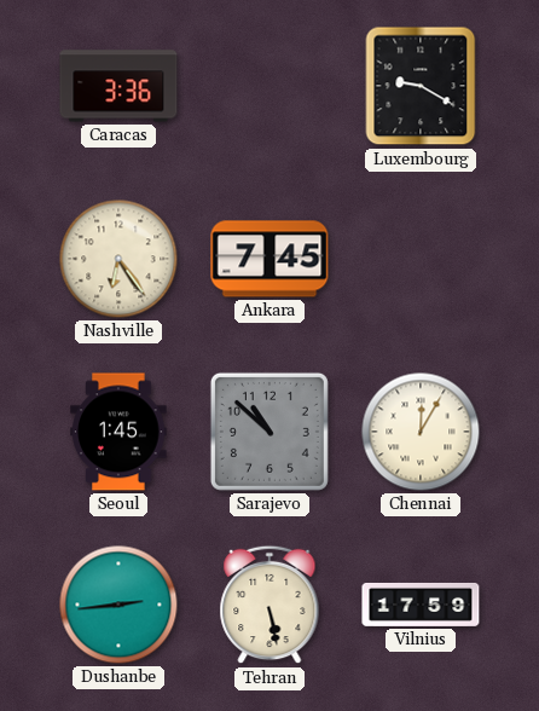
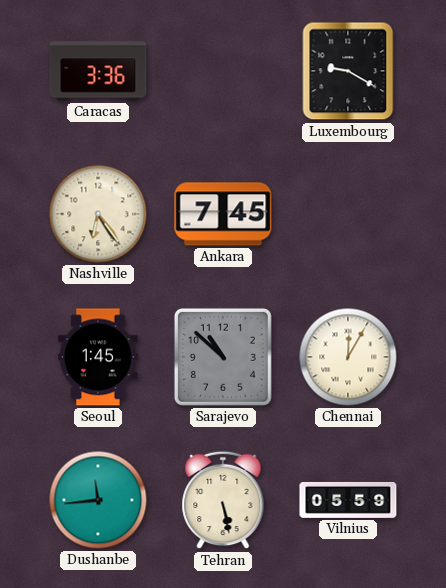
Dushanbe: 2:44 -> 11:44 (98, 500)
Vilnius: 17:59 -> 05:59 (348, 500)
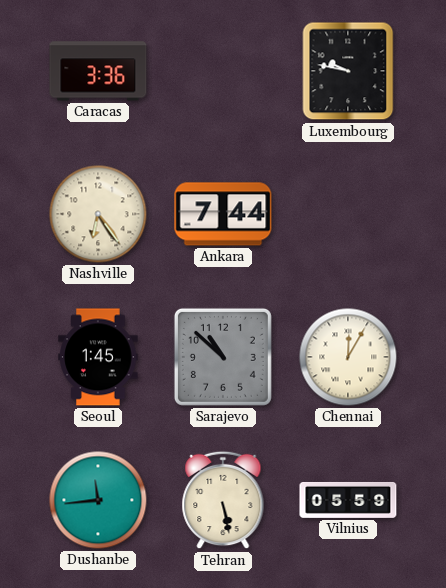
Luxembourg: 9:20 -> 9:47 (348, 71)
Ankara: 7:45 -> 7:44 (223, 214)
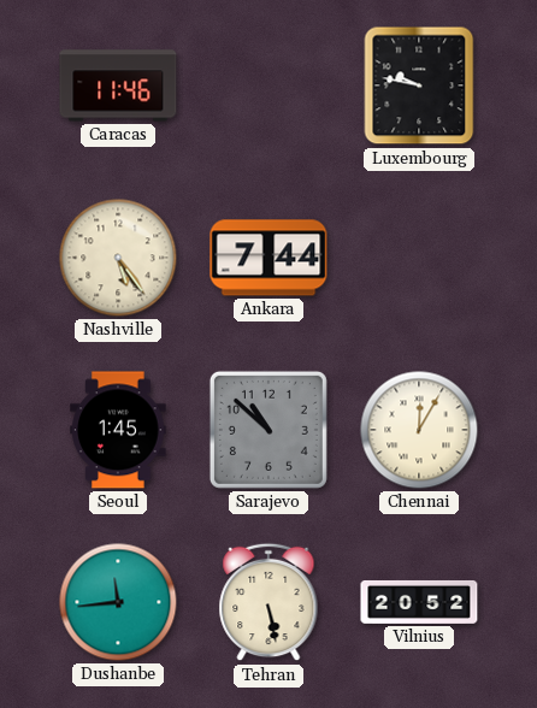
Caracas: 3:36 -> 11:46 (118, 85)
Nashville: 6:24 -> 5:24 (118, 258)
Vilnius: 05:59 -> 20:52 (419, 602)
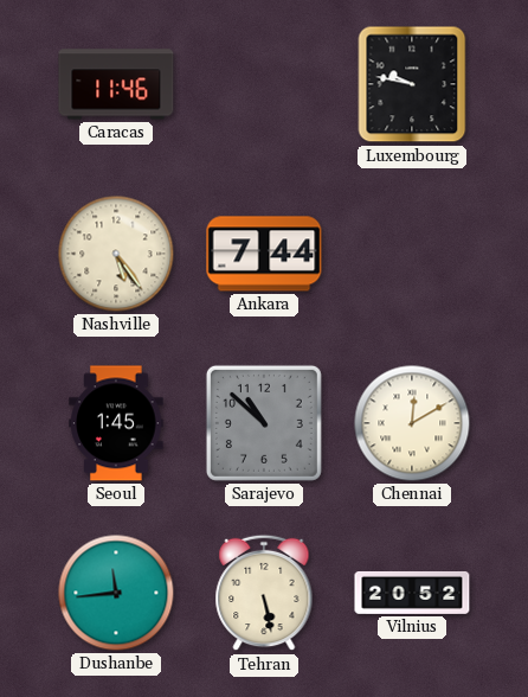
Chennai: 12:05 -> 12:10 (412, 423)
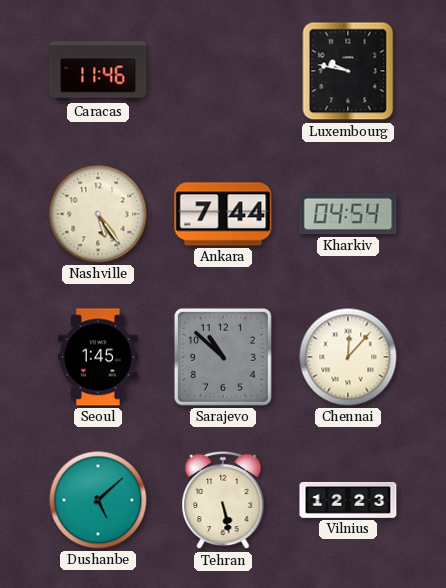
Kharkiv: none -> 04:54 (348, 214)
Chennai: 12:10 -> 12:07 (348, 357)
Dushanbe: 11:44 -> 5:08 (98, 500)
Vilnius: 20:52 -> 12:23 (348, 500)
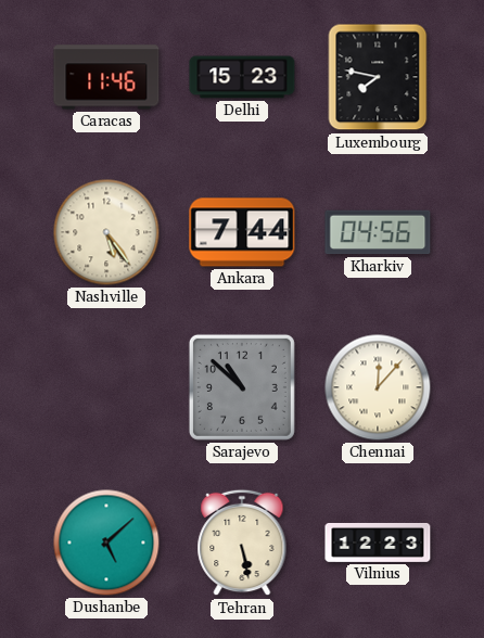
Delhi: none -> 15:23 (242, 77)
Luxembourg: 9:47 -> 7:47 (378, 77)
Kharkiv: 04:54 -> 04:56 (378, 232)
Seoul: 1:45 -> none (98, 357)
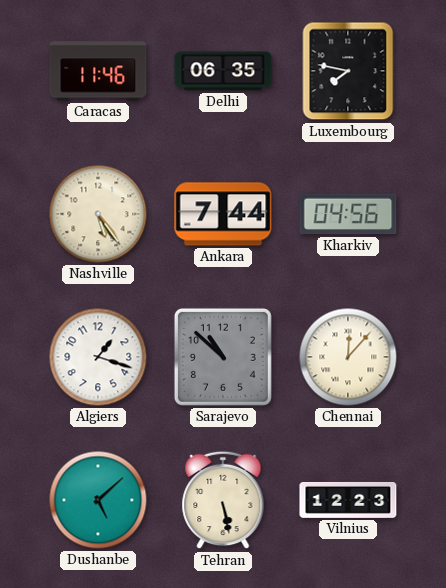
Delhi: 15:23 -> 06:35 (223, 71)
Algiers: none -> 1:18 (98, 357)
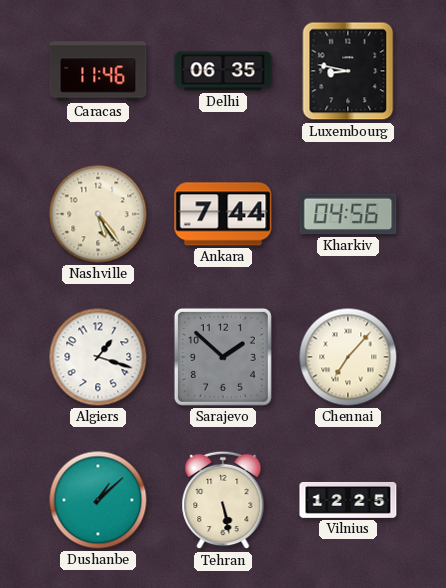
Luxembourg: 7:47 -> 8:47 (348, 71)
Sarajevo: 10:52 -> 1:52 (223, 357)
Chennai: 12:07 -> 7:07 (348, 357)
Dushanbe: 5:08 -> 1:08 (98, 500)
Vilnius: 12:23 -> 12:25 (348, 500)
